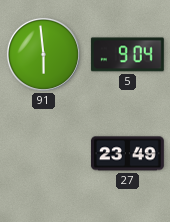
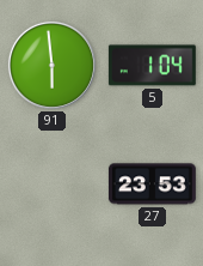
5: 9:04 -> 1:04 (152, 66)
27: 23:49 -> 23:53 (152, 185)
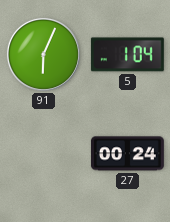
91: 5:59 -> 6:04 (43, 54)
27: 23:53 -> 00:24 (127, 154)
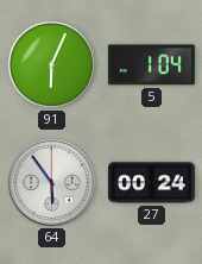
64: none -> 5:54 (51, 182)
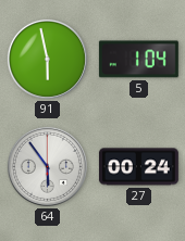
91: 6:04 -> 5:58 (47, 59)
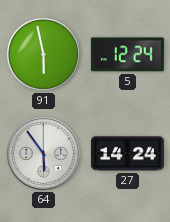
5: 1:04 -> 12:24 (127, 55)
27: 00:24 -> 14:24 (127, 154)
